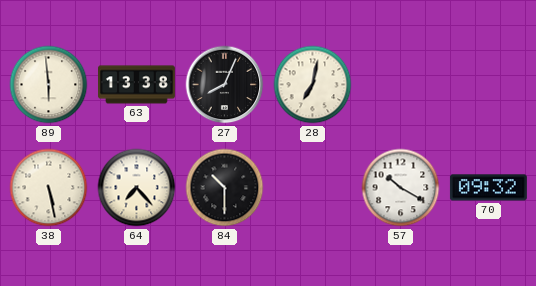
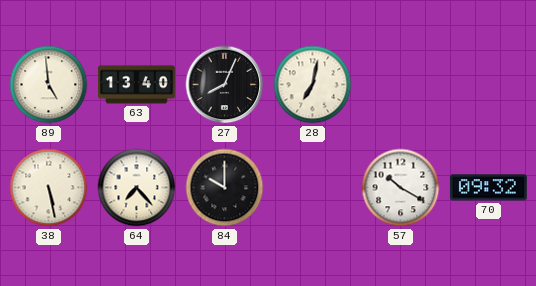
89: 5:59 -> 4:59 (49, 85)
63: 13:38 -> 13:40 (137, 85)
84: 10:30 -> 10:00 (225, 188)
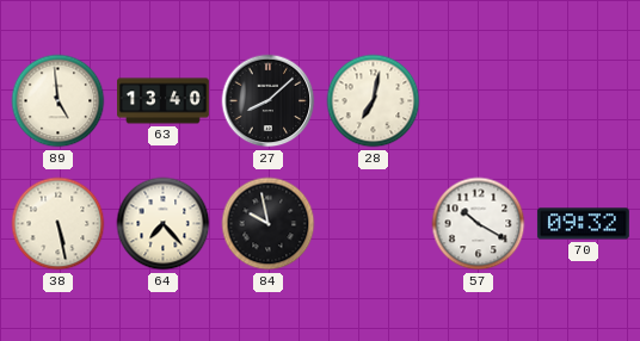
27: 8:04 -> 8:08 (269, 101)
84: 10:00 -> 9:58 (269, 224)
